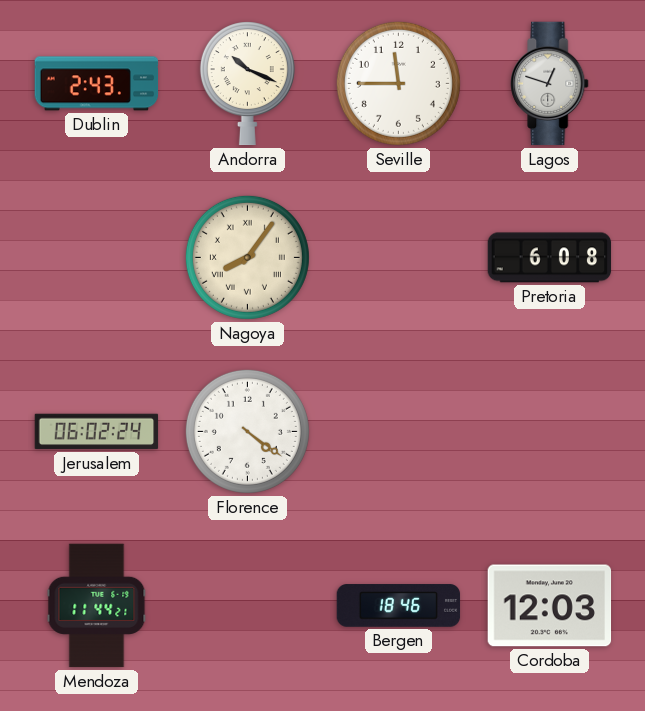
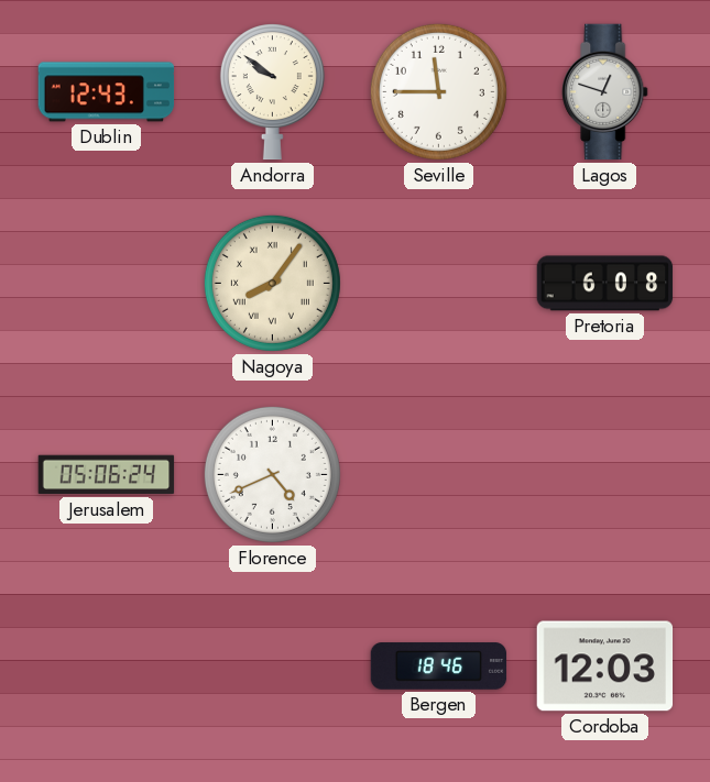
Dublin: 2:43 -> 12:43 (107, 92)
Andorra: 10:19 -> 9:51 (272, 92)
Jerusalem: 06:02 -> 05:06 (107, 475)
Florence: 4:21 -> 4:41 (272, 474)
Mendoza: 11:44 -> none (97, 606)
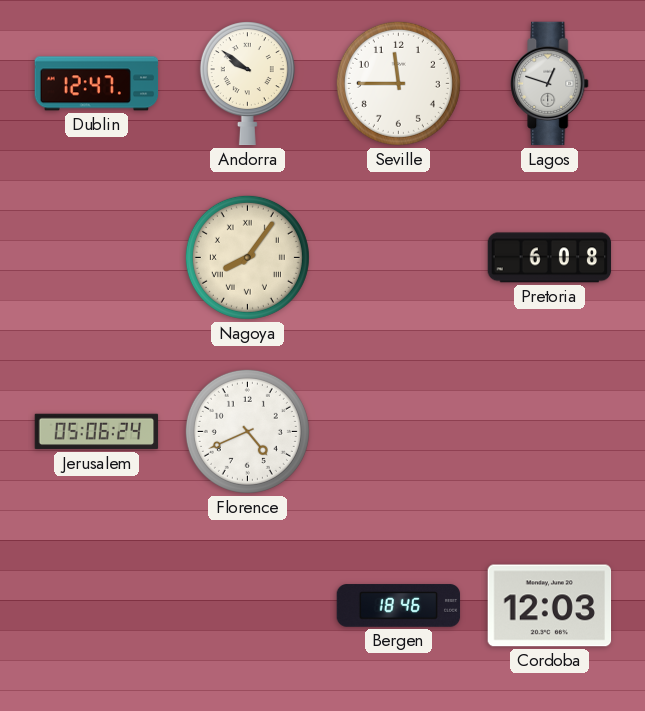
Dublin: 12:43 -> 12:47 (97, 84)
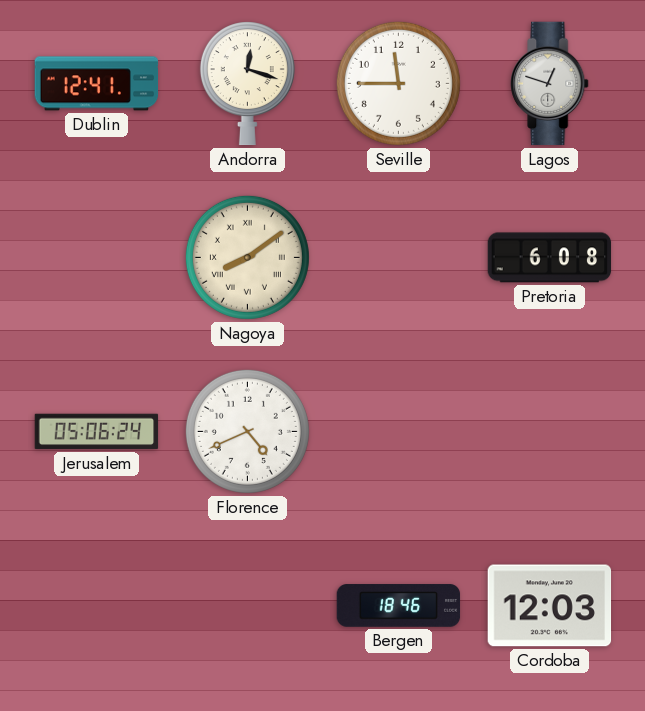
Dublin: 12:47 -> 12:41 (97, 84)
Andorra: 9:51 -> 12:18 (247, 84)
Nagoya: 8:06 -> 8:09 (247, 257)
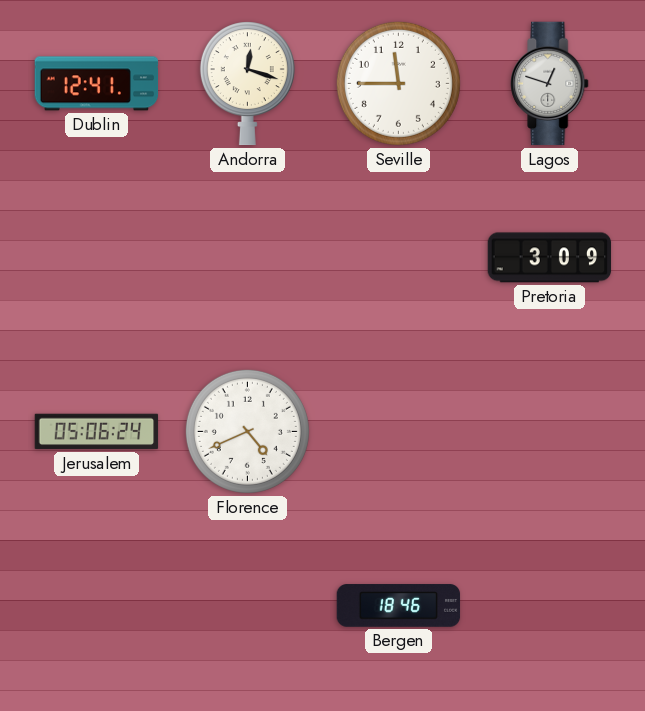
Nagoya: 8:09 -> none (247, 257)
Pretoria: 6:08 -> 3:09 (550, 258)
Cordoba: 12:03 -> none (550, 606)
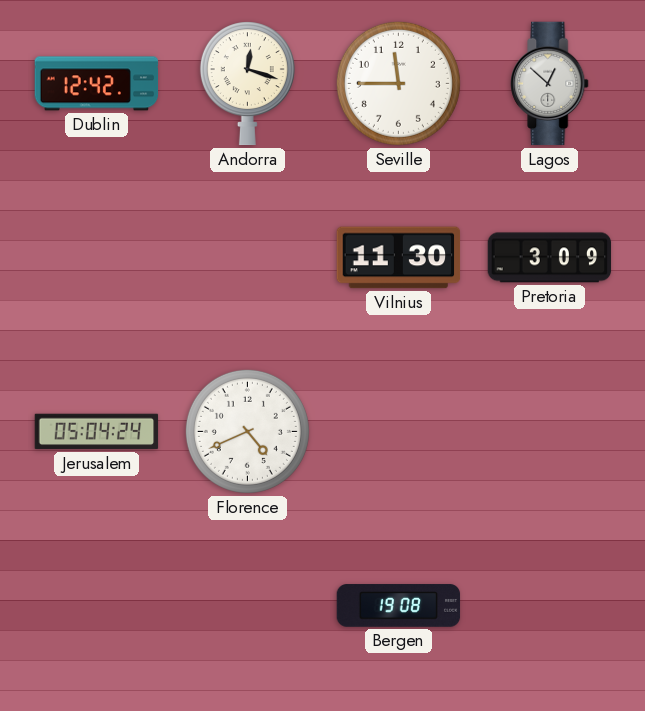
Dublin: 12:41 -> 12:42 (97, 84)
Lagos: 12:48 -> 12:52 (550, 84)
Vilnius: none -> 11:30 (399, 258)
Jerusalem: 05:06 -> 05:04 (97, 432)
Bergen: 18:46 -> 19:08 (399, 606)
